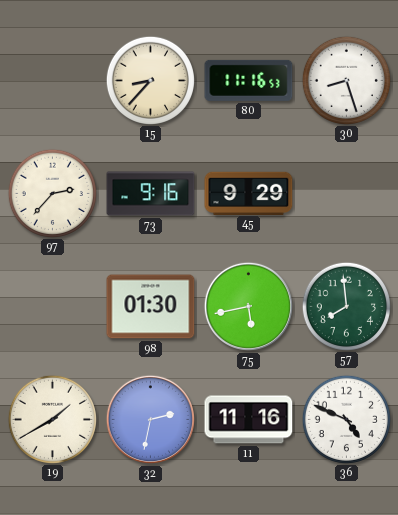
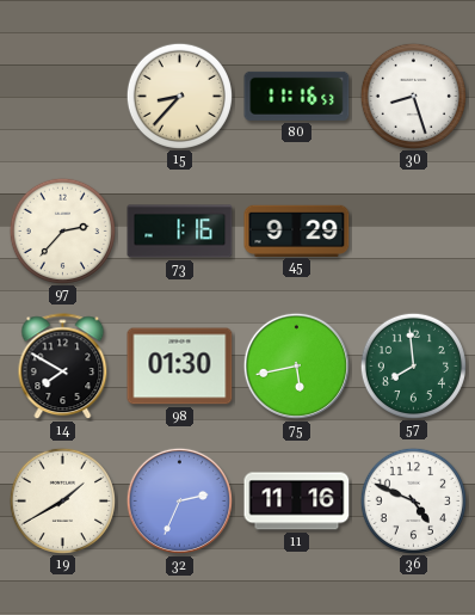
73: 9:16 -> 1:16 (180, 232)
14: none -> 7:50 (63, 367)
32: 2:32 -> 2:34 (179, 500)
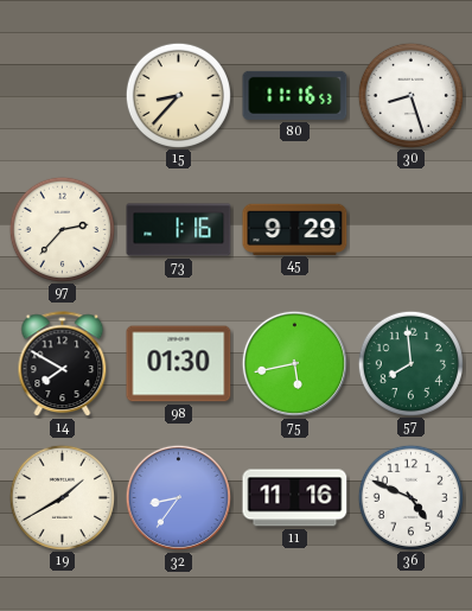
32: 2:34 -> 8:36 (178, 497)
